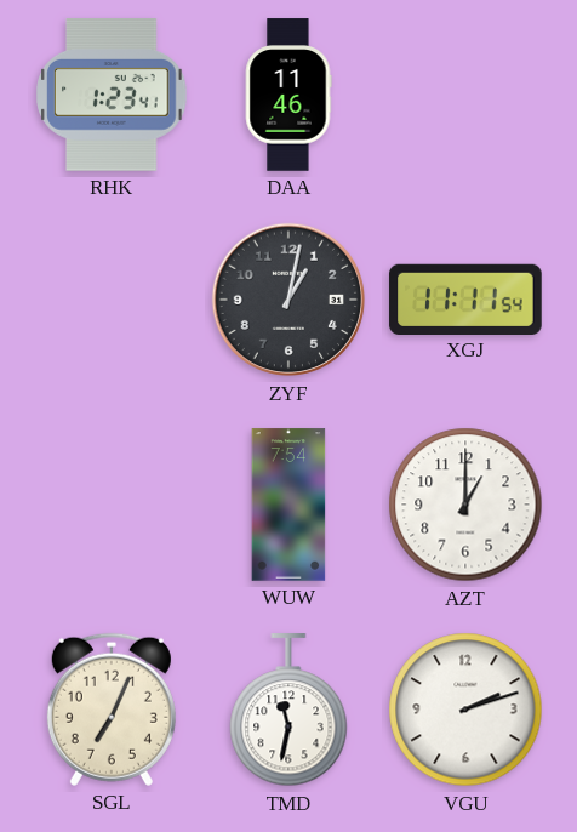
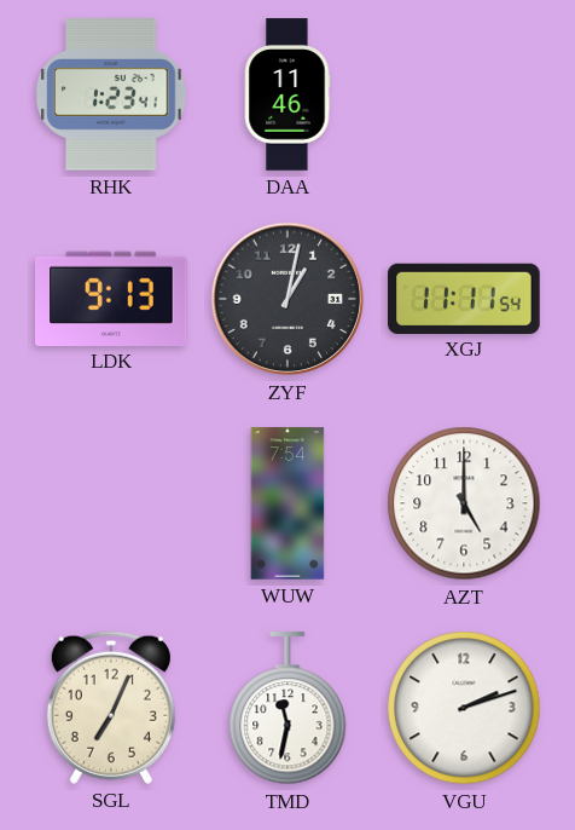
LDK: none -> 9:13 (111, 298)
AZT: 1:00 -> 5:00 (464, 503)
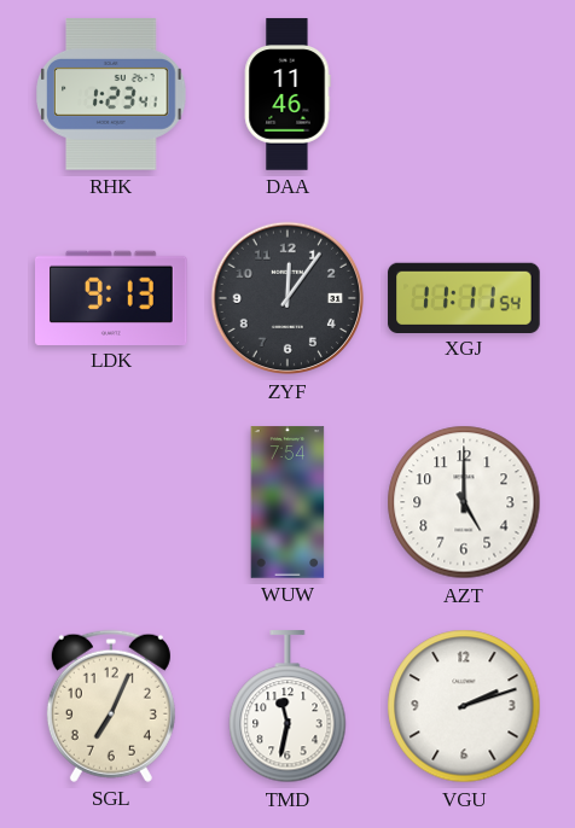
ZYF: 1:02 -> 12:06 (287, 298)
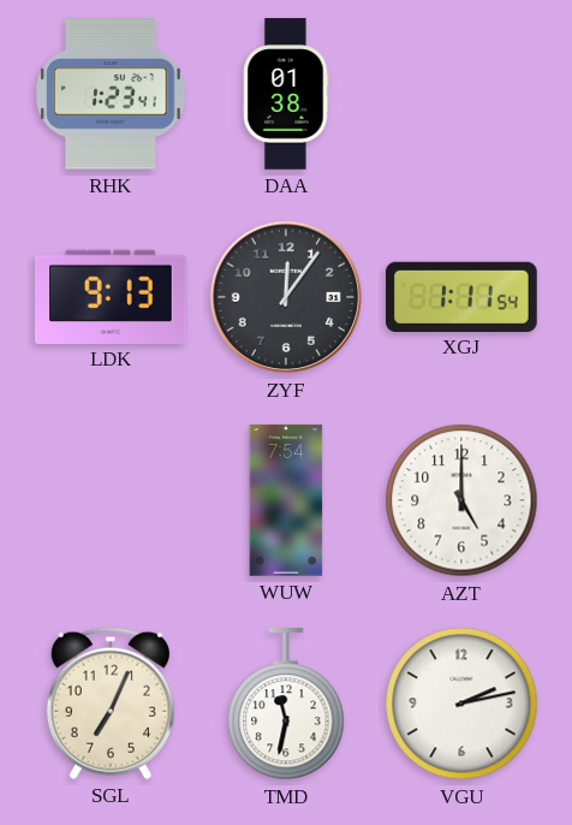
DAA: 11:46 -> 01:38 (286, 94)
XGJ: 11:11 -> 1:11 (461, 296)
VGU: 2:12 -> 2:13 (461, 704)
